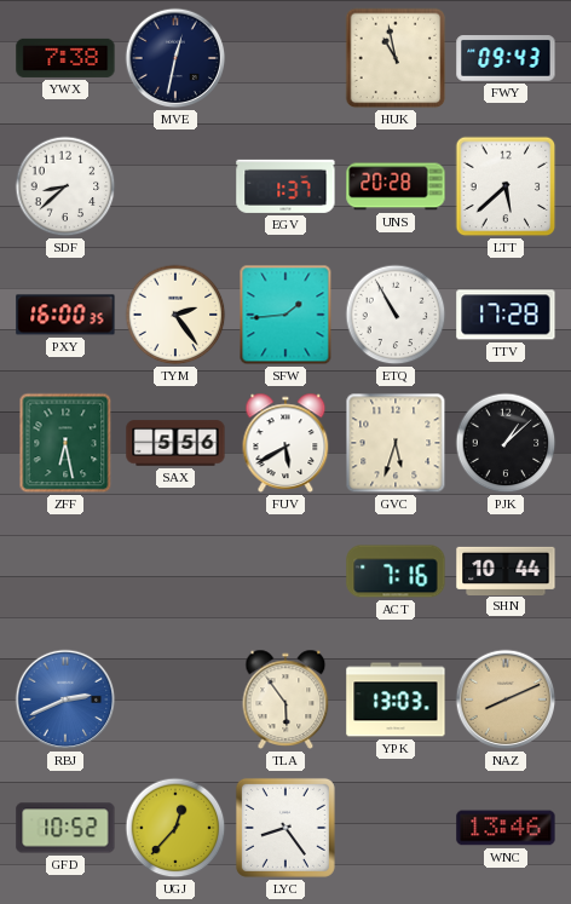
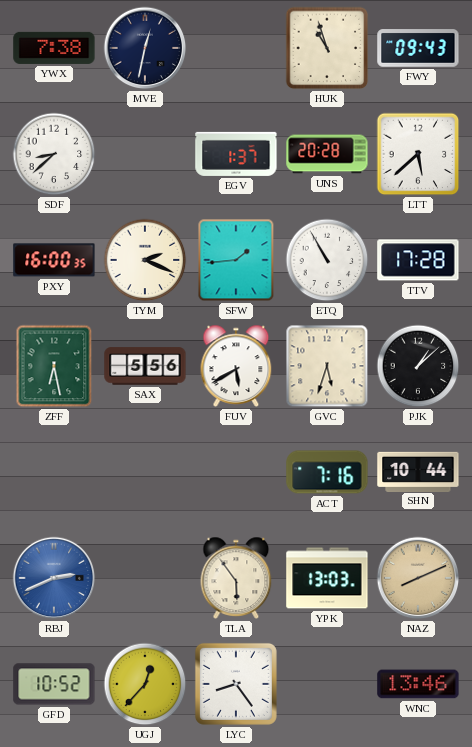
HUK: 10:58 -> 10:57 (327, 48)
TYM: 2:24 -> 2:19 (145, 260)
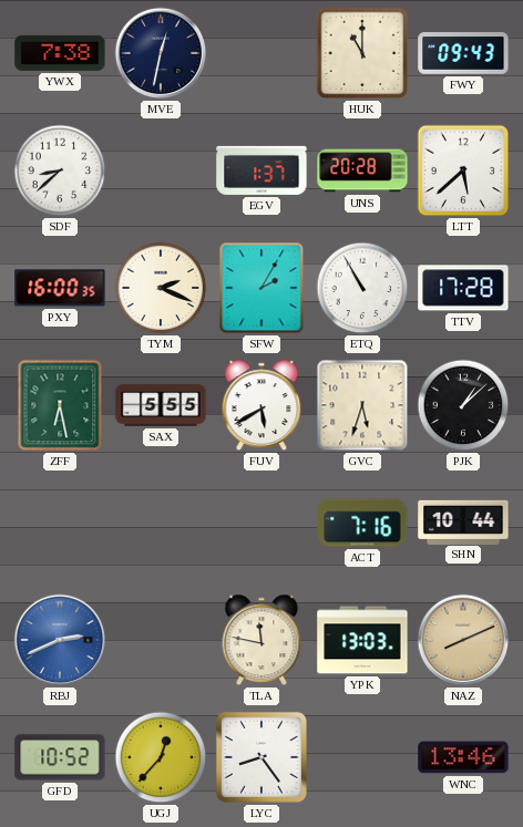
HUK: 10:57 -> 11:00 (362, 53)
SFW: 1:44 -> 2:05 (261, 288)
SAX: 5:56 -> 5:55 (161, 405)
TLA: 5:54 -> 11:47 (261, 640)
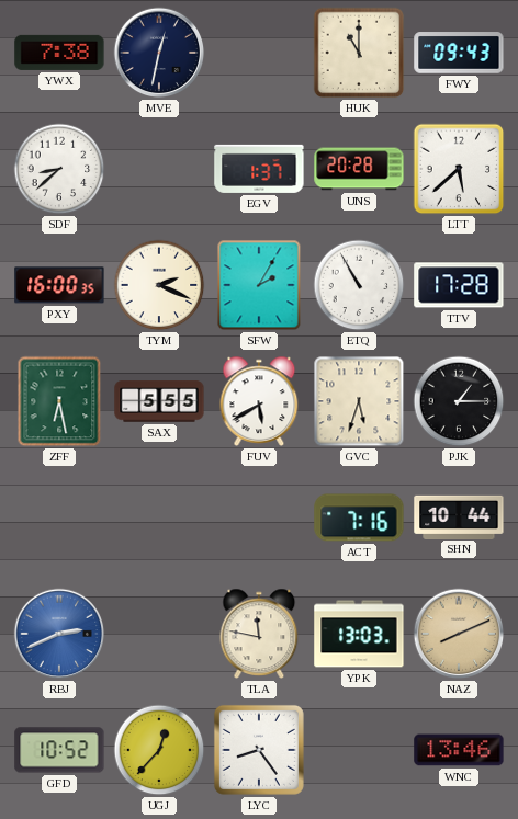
PJK: 1:08 -> 1:15 (459, 401)
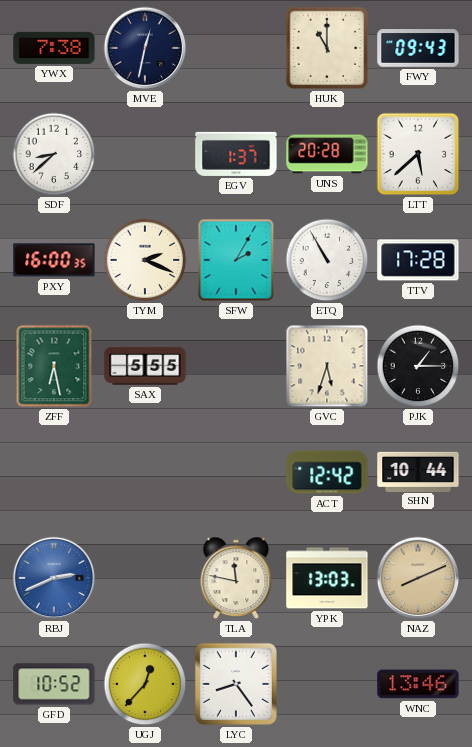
FUV: 5:40 -> none (259, 401)
ACT: 7:16 -> 12:42 (327, 472)
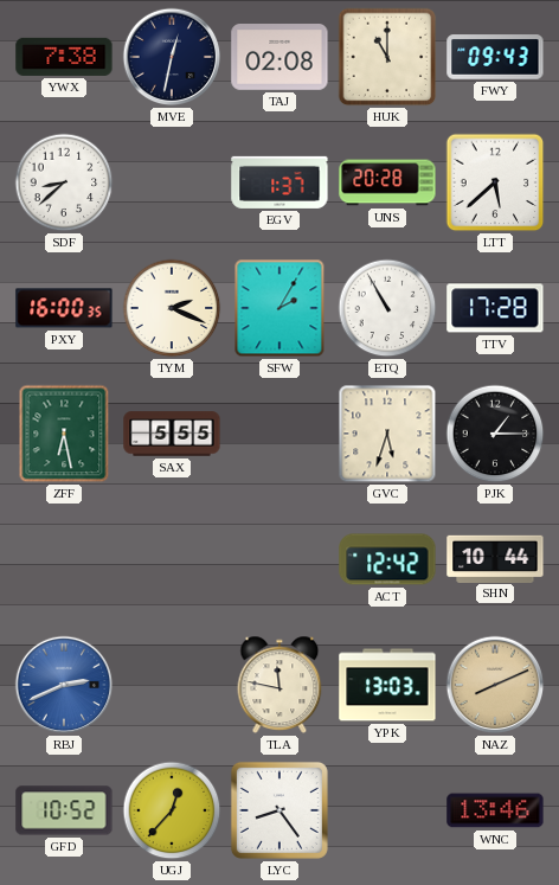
TAJ: none -> 02:08 (279, 58)
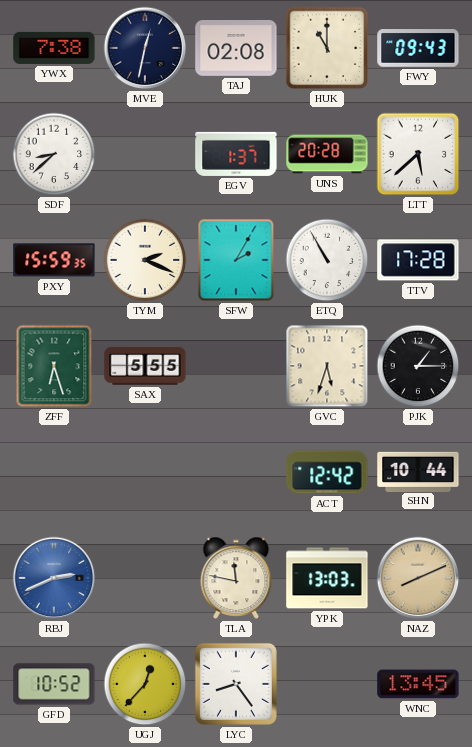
PXY: 16:00 -> 15:59 (54, 260)
ZFF: 6:28 -> 6:27 (54, 366)
WNC: 13:46 -> 13:45 (418, 684)
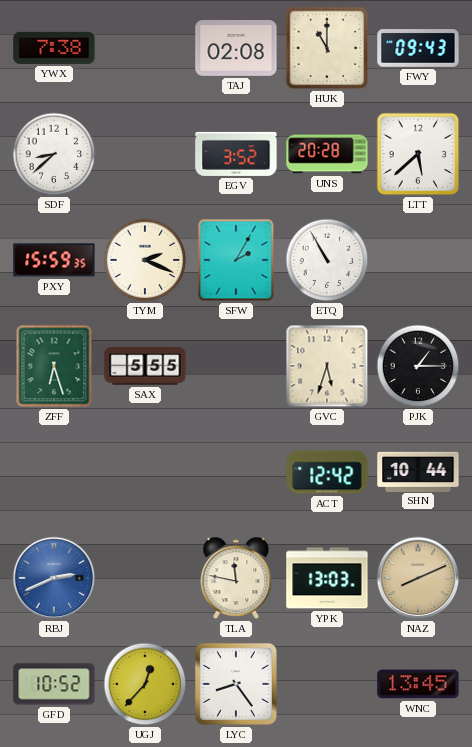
MVE: 12:32 -> none (145, 48)
EGV: 1:37 -> 3:52 (236, 154)
TTV: 17:28 -> none (418, 260)
